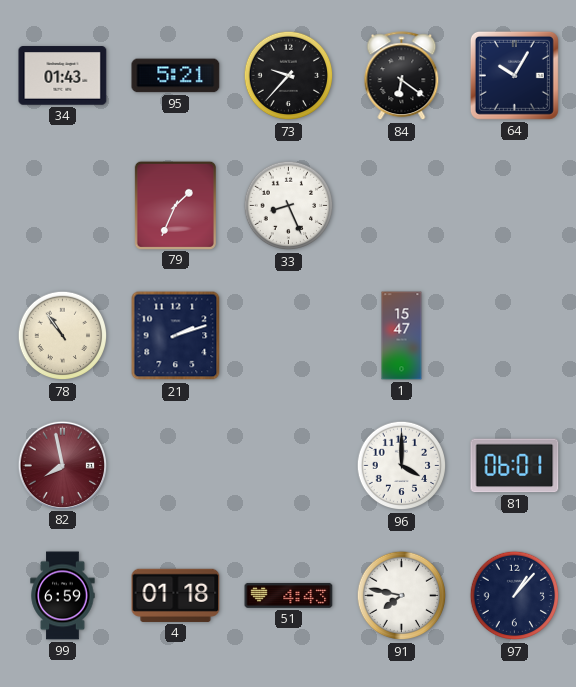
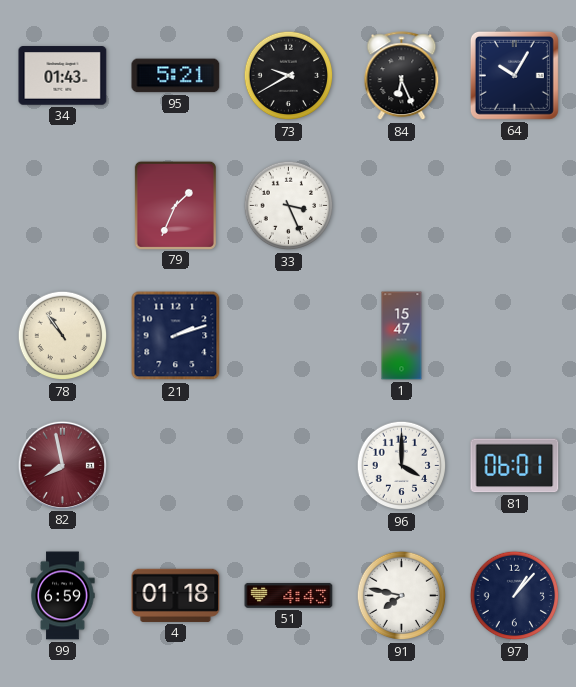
73: 9:37 -> 9:40 (289, 76)
84: 6:21 -> 6:26 (402, 76)
33: 8:26 -> 3:26 (289, 206)
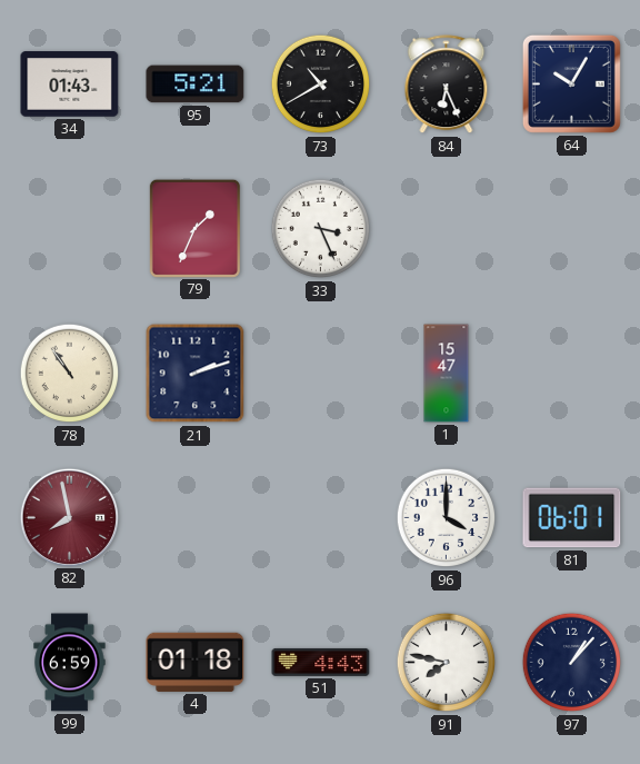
73: 9:40 -> 10:40 (321, 85)
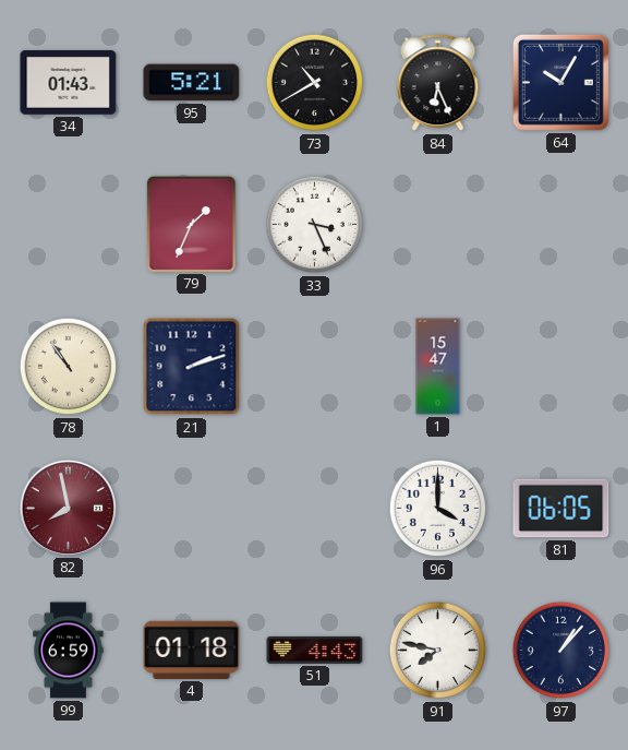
81: 06:01 -> 06:05 (561, 509)
